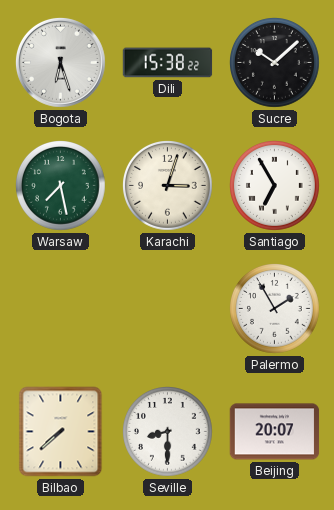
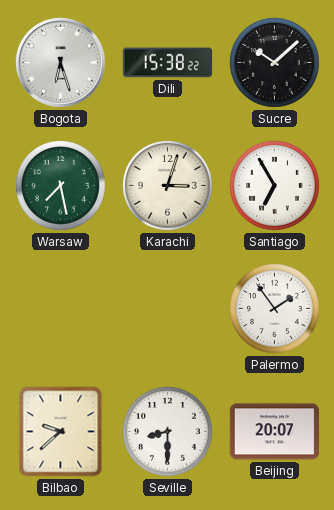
Palermo: 1:55 -> 1:54 (275, 309)
Bilbao: 7:38 -> 9:38 (61, 432)
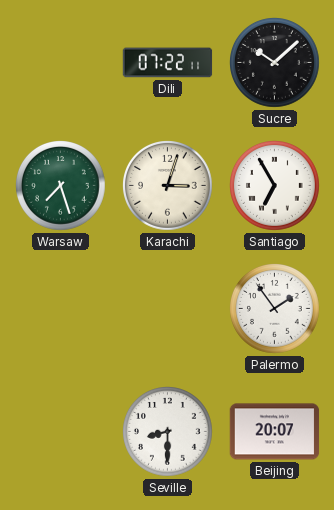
Bogota: 6:27 -> none (61, 63)
Dili: 15:38 -> 07:22 (168, 63)
Warsaw: 7:28 -> 7:27 (61, 186)
Bilbao: 9:38 -> none (61, 432)
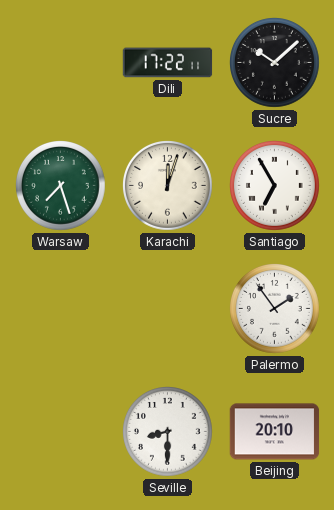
Dili: 07:22 -> 17:22 (168, 63)
Karachi: 3:03 -> 12:03 (168, 186)
Beijing: 20:07 -> 20:10 (275, 432)
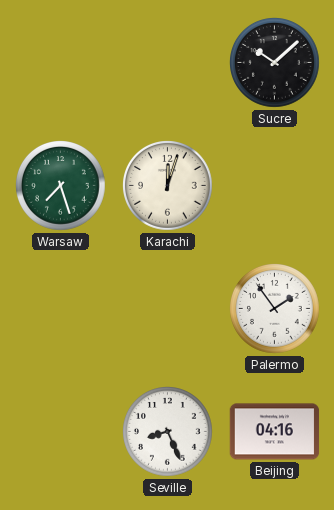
Dili: 17:22 -> none (168, 63)
Santiago: 6:55 -> none (275, 186)
Seville: 8:30 -> 8:26 (168, 432)
Beijing: 20:10 -> 04:16 (275, 432)
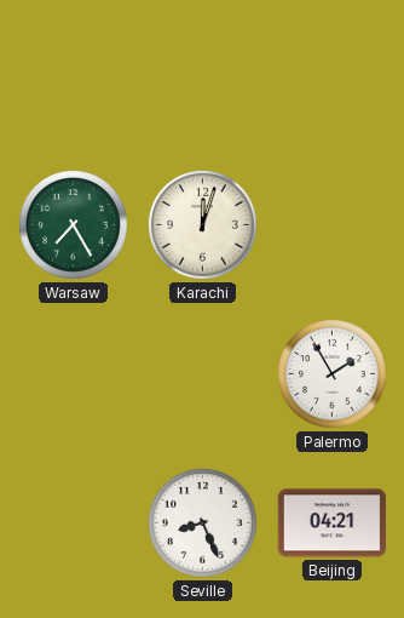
Sucre: 10:08 -> none (275, 63)
Warsaw: 7:27 -> 7:25 (74, 225)
Palermo: 1:54 -> 1:55 (333, 374)
Beijing: 04:16 -> 04:21 (333, 523)
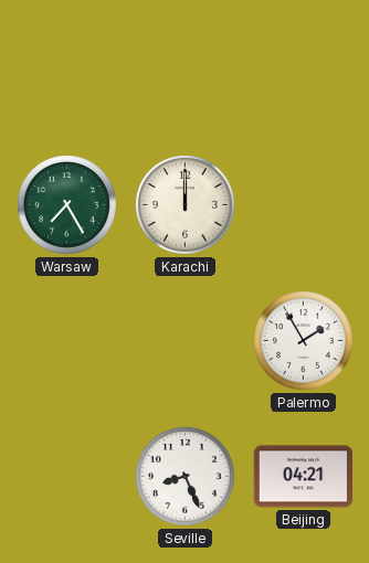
Karachi: 12:03 -> 12:00 (186, 205)
